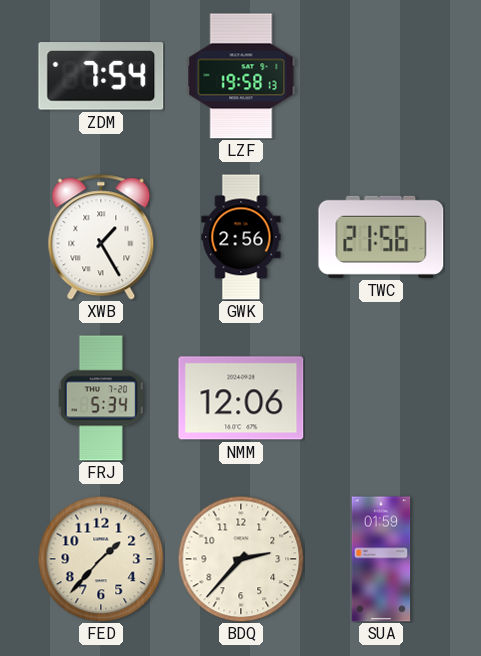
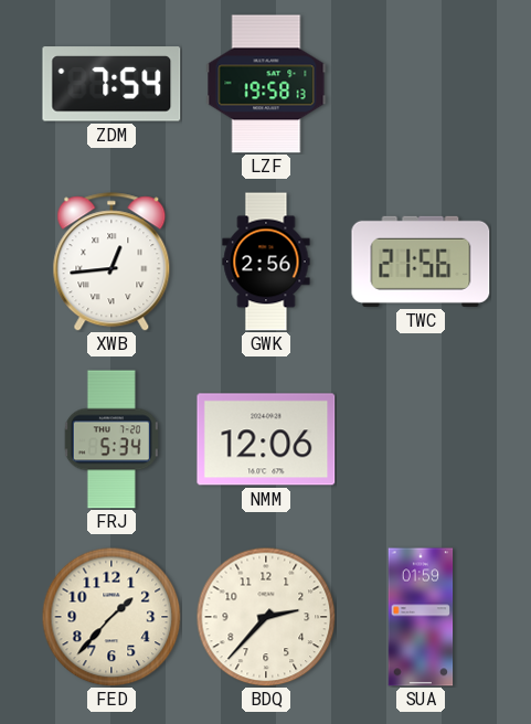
XWB: 1:25 -> 12:44 (111, 262)
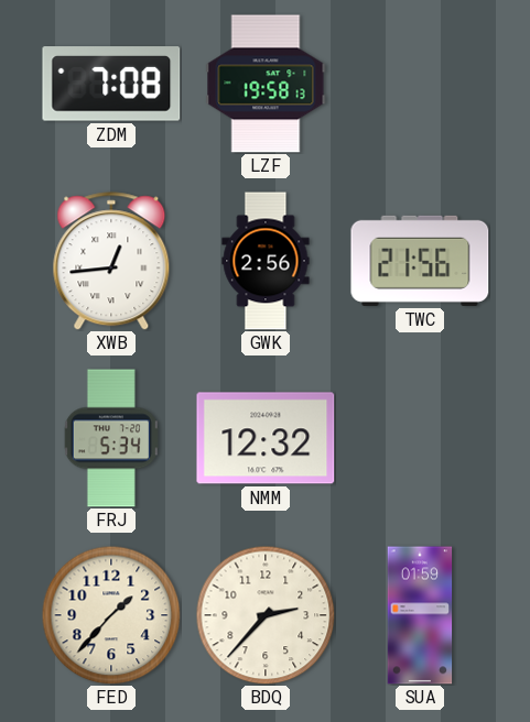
ZDM: 7:54 -> 7:08 (111, 84)
NMM: 12:06 -> 12:32 (266, 438)
